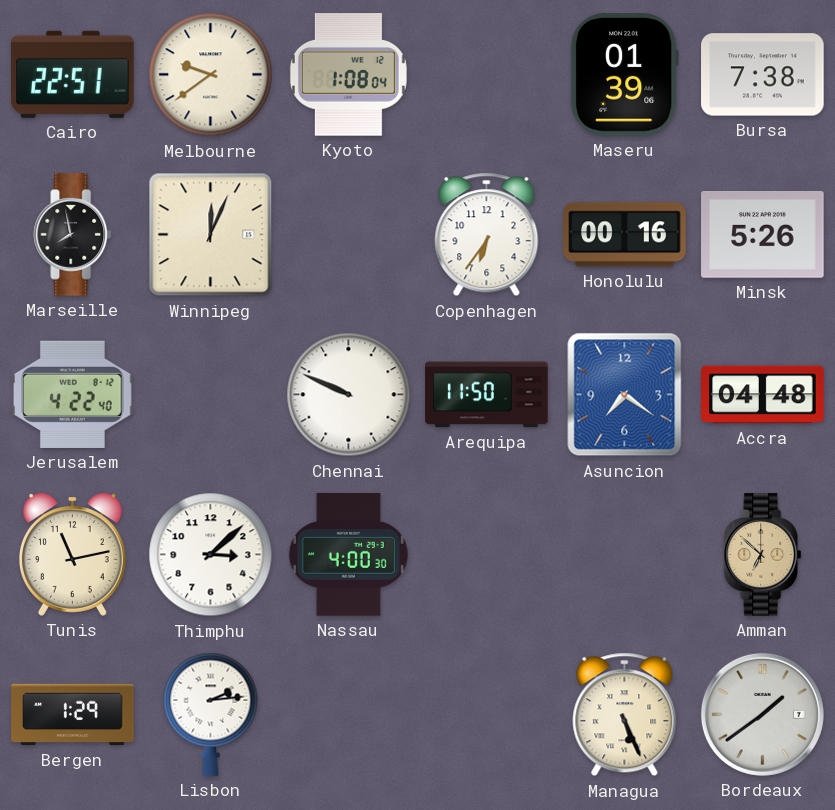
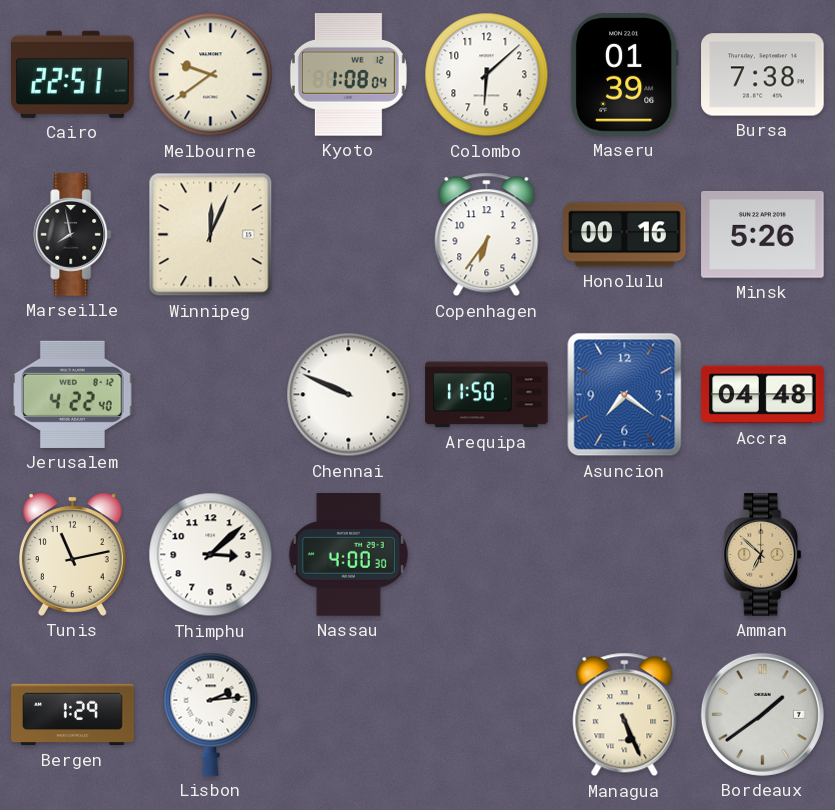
Colombo: none -> 6:08 (487, 75)
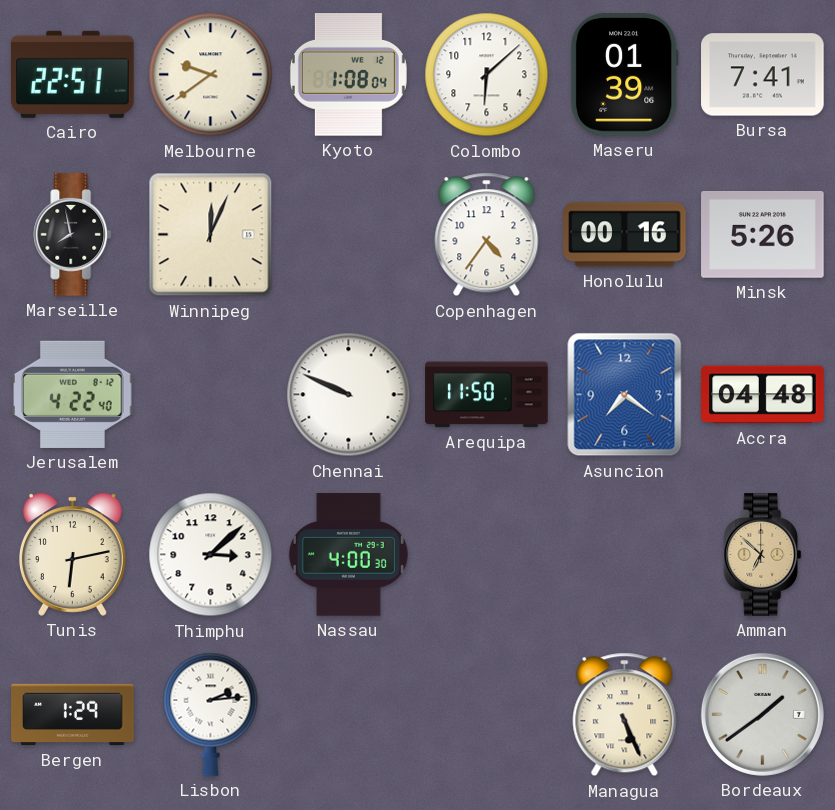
Bursa: 7:38 -> 7:41 (763, 75)
Copenhagen: 6:36 -> 4:36 (487, 235)
Tunis: 11:13 -> 6:13 (72, 554)
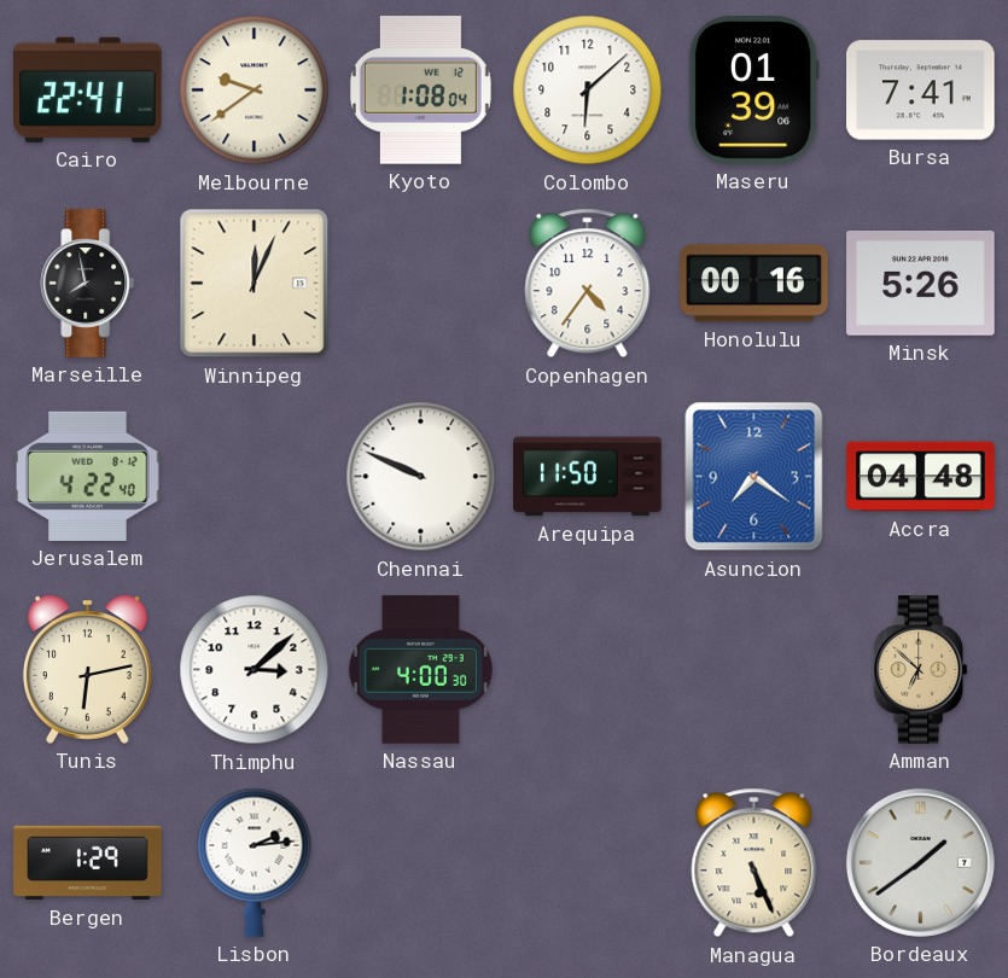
Cairo: 22:51 -> 22:41 (88, 89)
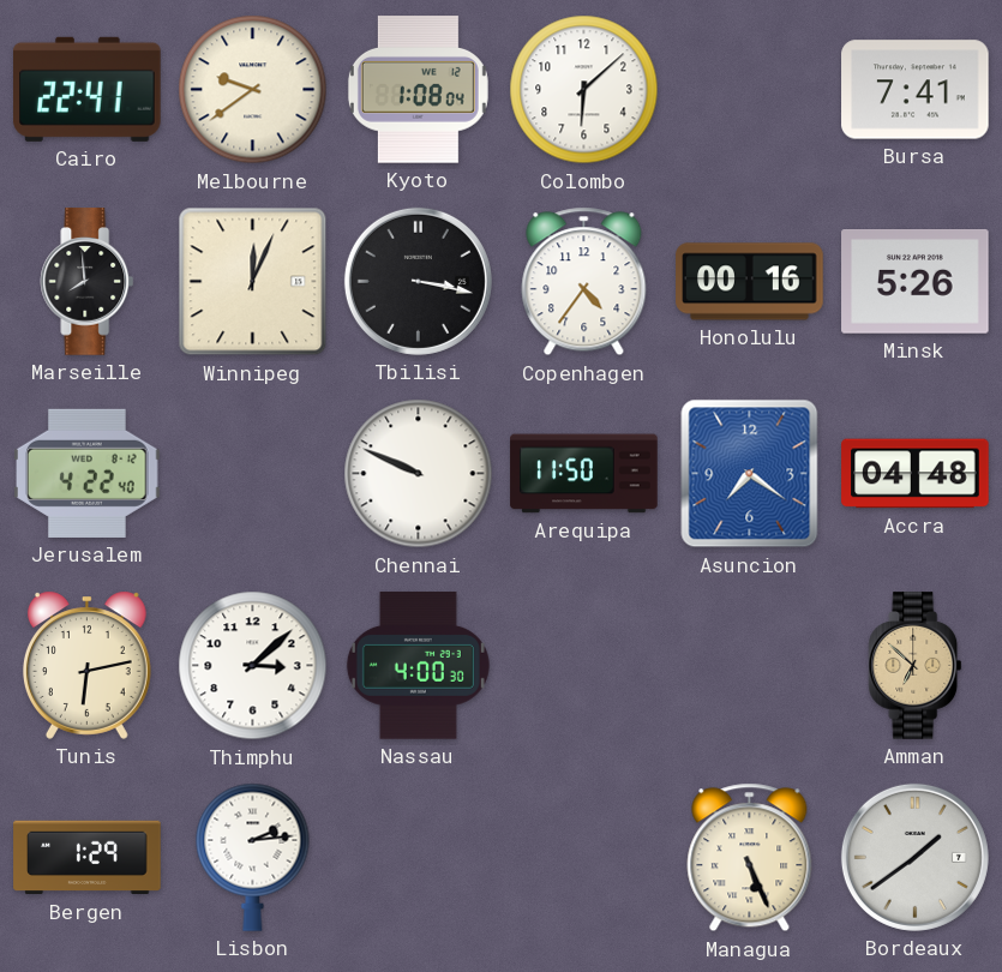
Maseru: 01:39 -> none (753, 91)
Marseille: 7:58 -> 7:59 (88, 282)
Tbilisi: none -> 3:17 (418, 281)
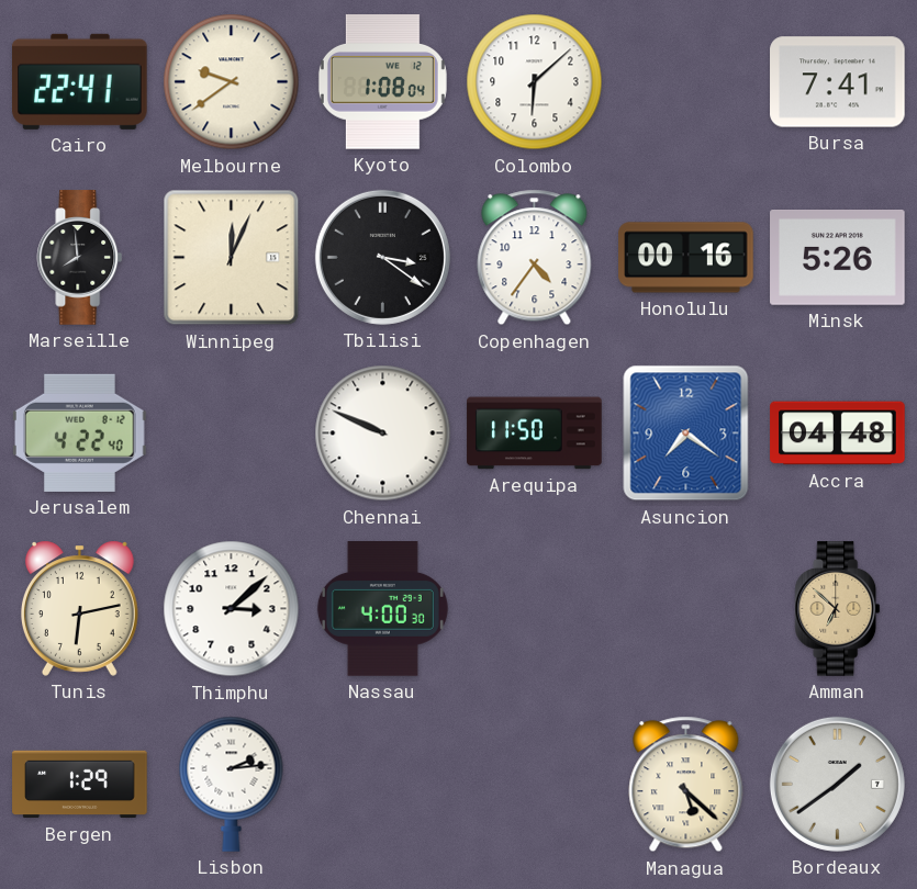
Tbilisi: 3:17 -> 3:21 (382, 257)
Managua: 5:26 -> 5:22 (686, 785)
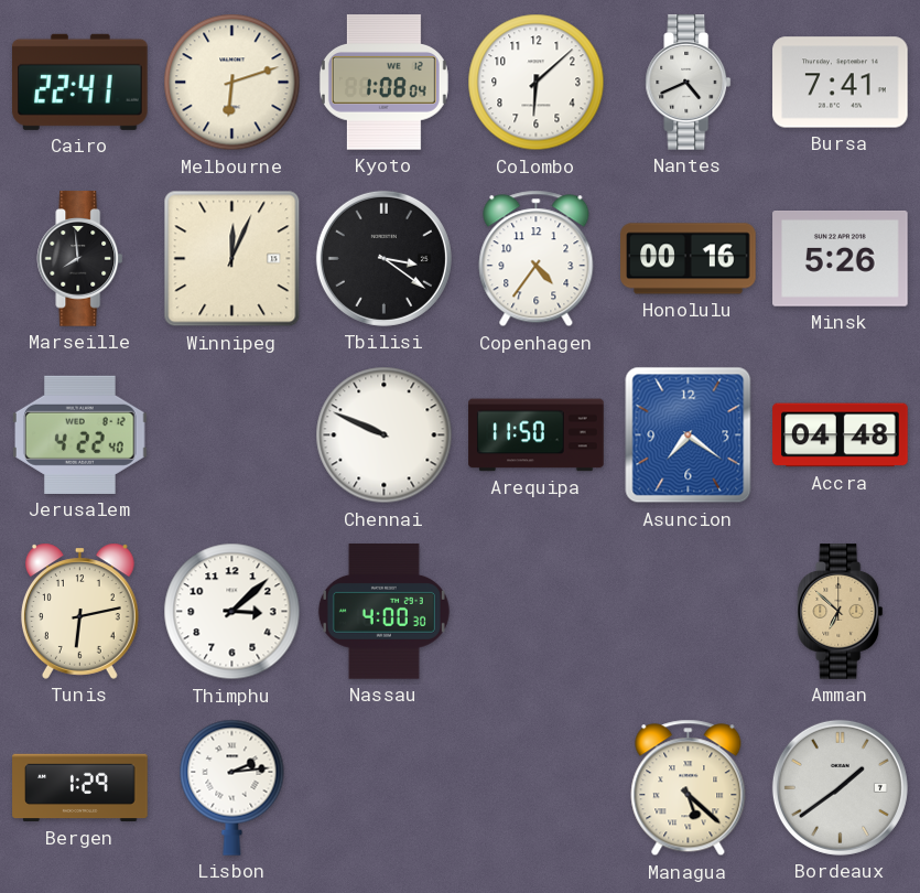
Melbourne: 9:39 -> 6:12 (232, 83)
Nantes: none -> 4:41 (689, 83)
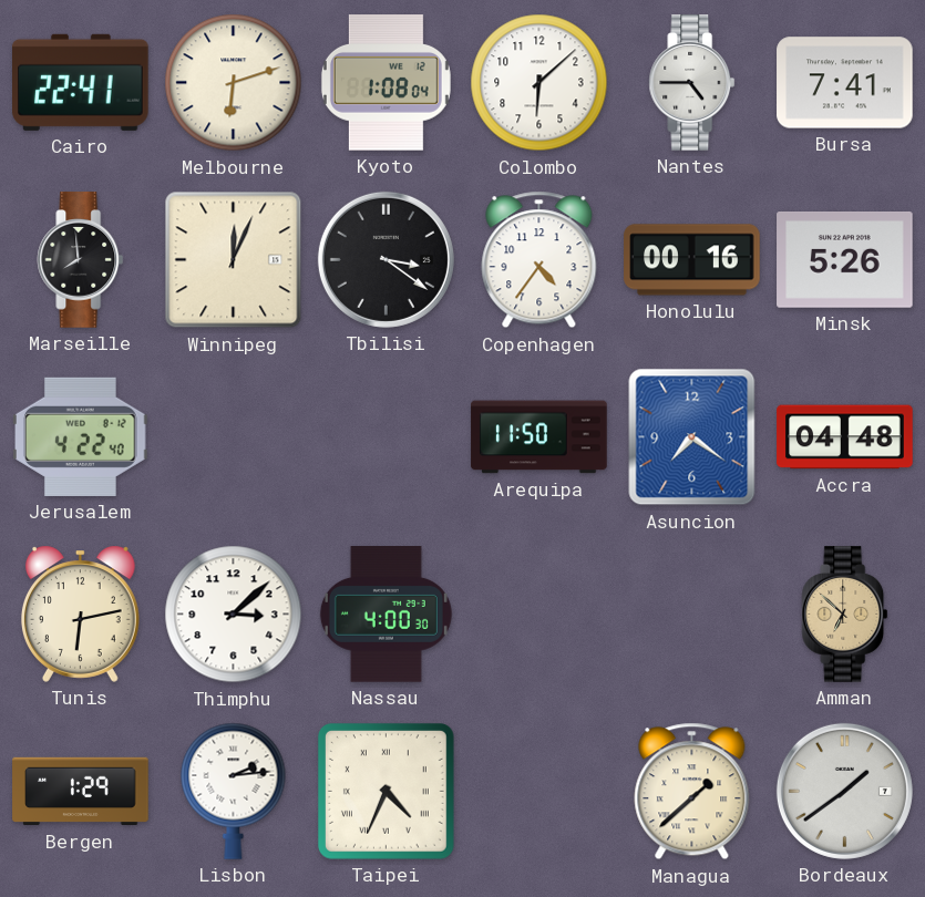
Nantes: 4:41 -> 4:45 (692, 83)
Chennai: 9:49 -> none (385, 435)
Taipei: none -> 4:34 (386, 791)
Managua: 5:22 -> 1:38 (692, 792)
